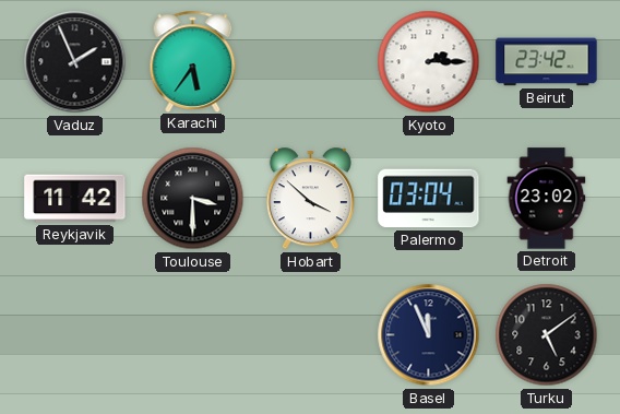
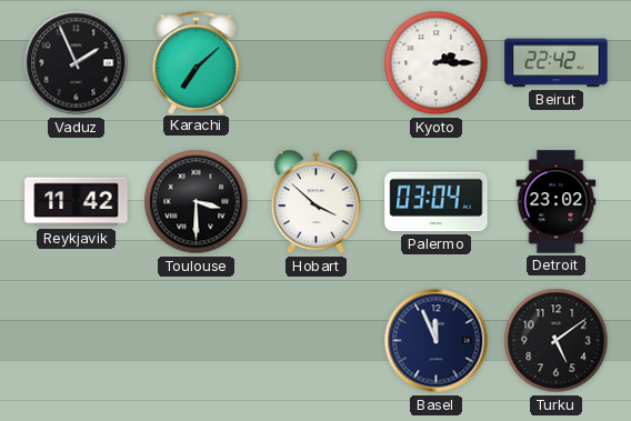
Karachi: 5:36 -> 7:08 (197, 62)
Beirut: 23:42 -> 22:42 (557, 63)
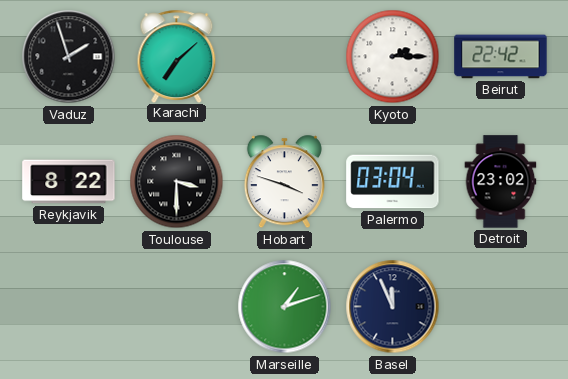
Vaduz: 1:56 -> 1:57 (69, 57)
Reykjavik: 11:42 -> 8:22 (69, 182)
Hobart: 3:52 -> 3:48 (284, 182)
Marseille: none -> 1:12 (285, 307)
Turku: 5:09 -> none (557, 341)
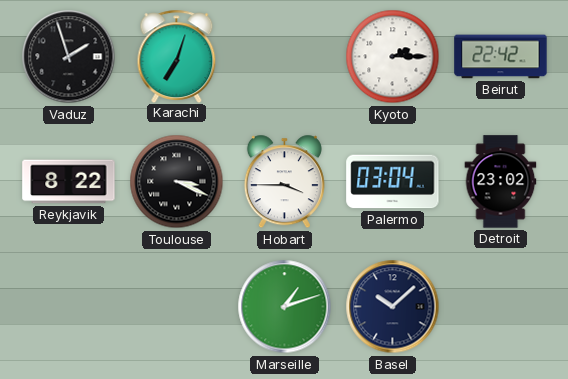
Karachi: 7:08 -> 7:03 (177, 56)
Toulouse: 3:30 -> 3:19 (177, 182)
Hobart: 3:48 -> 3:45 (284, 182)
Basel: 11:56 -> 10:08 (393, 307)
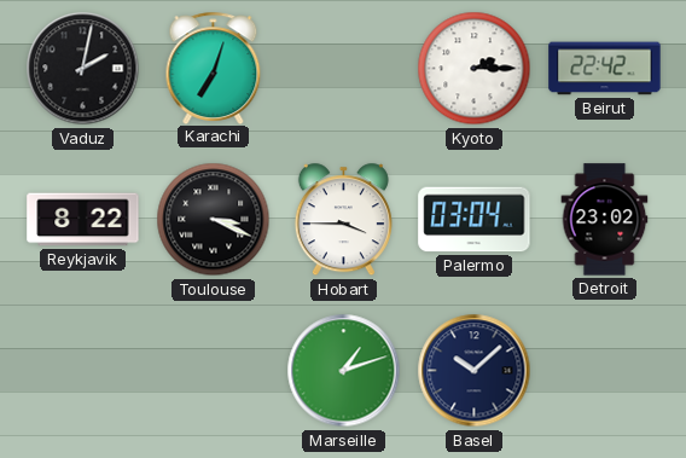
Vaduz: 1:57 -> 2:02 (83, 69)
